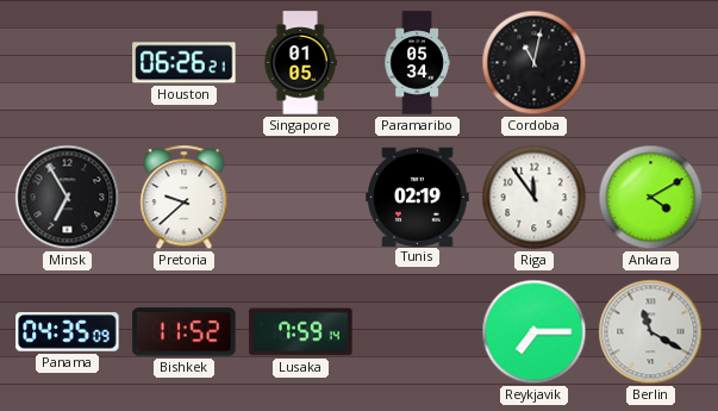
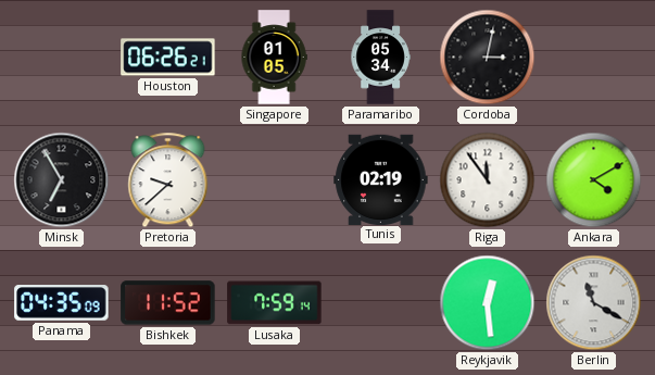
Cordoba: 11:02 -> 3:02 (488, 58)
Reykjavik: 7:15 -> 12:29 (488, 303)
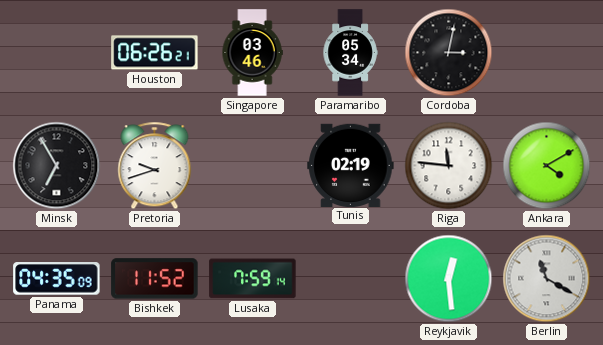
Singapore: 01:05 -> 03:46 (252, 53)
Pretoria: 9:38 -> 9:42 (155, 166)
Riga: 11:54 -> 11:46 (449, 166)
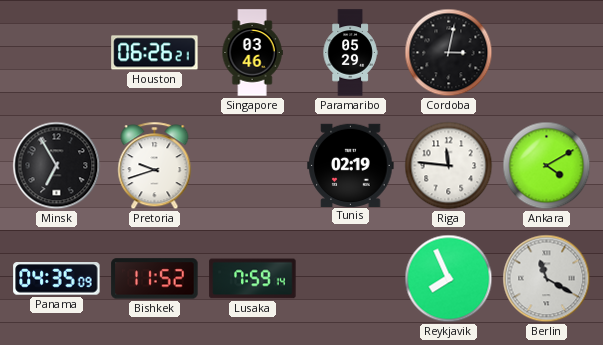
Paramaribo: 05:34 -> 05:29 (350, 53)
Reykjavik: 12:29 -> 7:56 (449, 279)
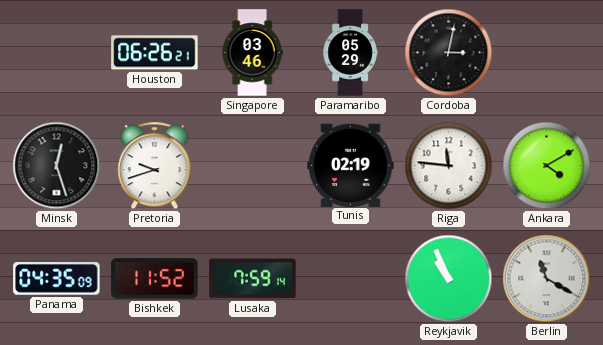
Minsk: 6:55 -> 12:27 (57, 166)
Reykjavik: 7:56 -> 10:56 (449, 279)
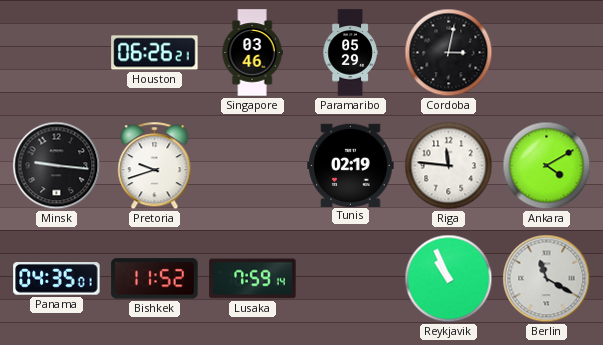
Minsk: 12:27 -> 9:16 (57, 166)
Panama: 04:35:09 -> 04:35:01 (57, 279)
